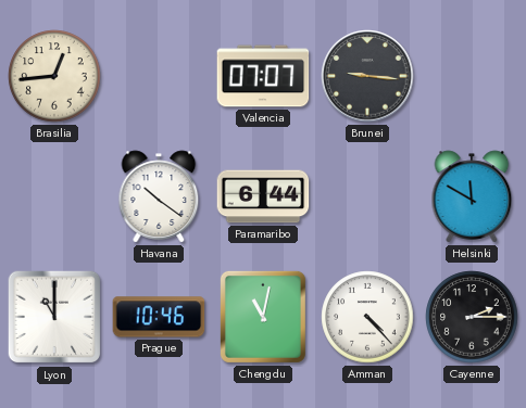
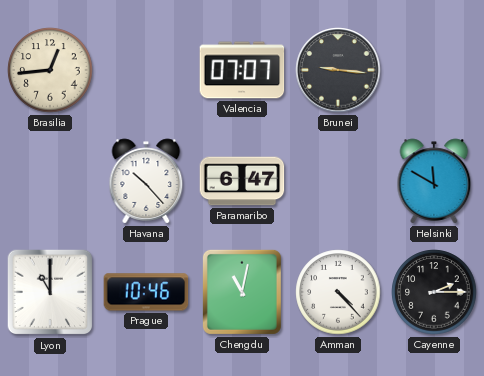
Havana: 10:21 -> 10:23 (146, 181)
Paramaribo: 6:44 -> 6:47 (242, 181)
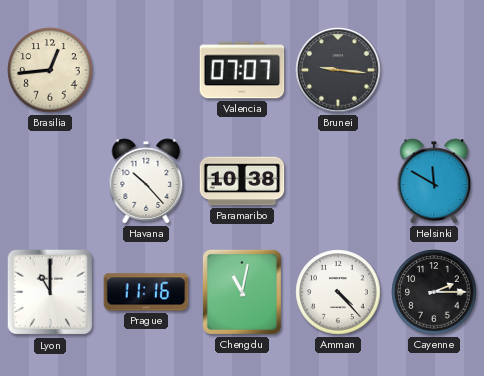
Paramaribo: 6:47 -> 10:38 (242, 181)
Prague: 10:46 -> 11:16 (146, 292)
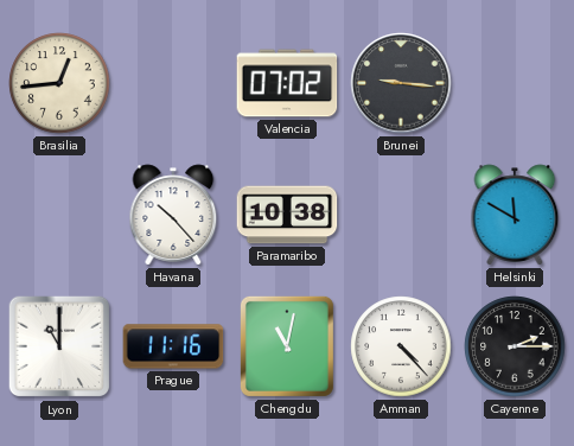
Valencia: 07:07 -> 07:02 (287, 83)
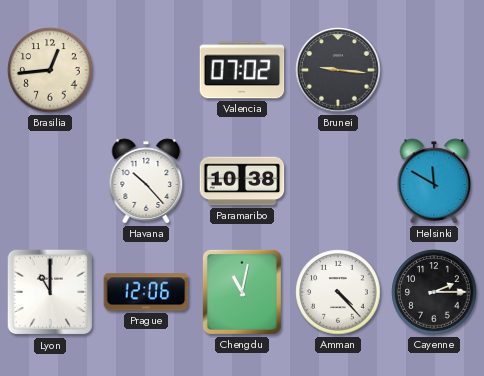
Prague: 11:16 -> 12:06 (146, 292)
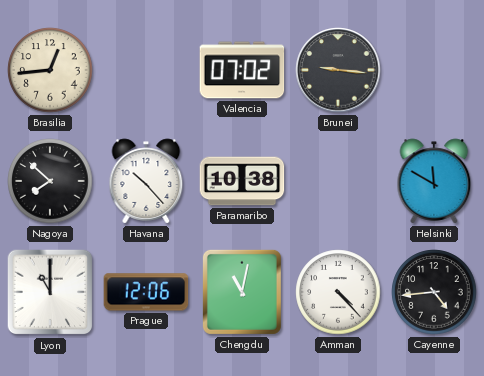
Nagoya: none -> 7:52 (50, 181)
Cayenne: 2:15 -> 4:44 (434, 292)
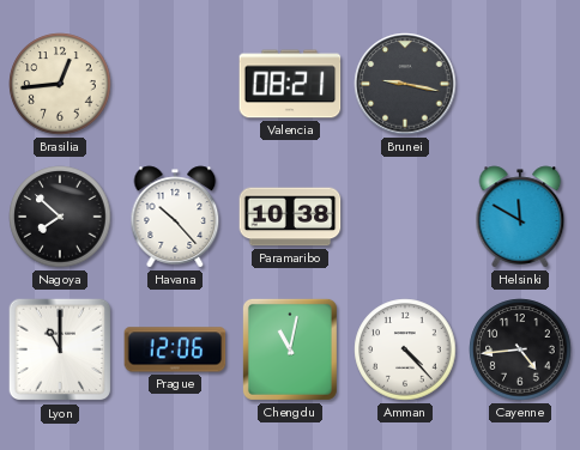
Valencia: 07:02 -> 08:21 (290, 84)
Brunei: 9:16 -> 9:17 (405, 84)
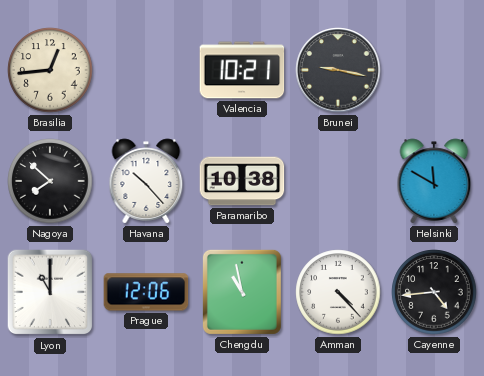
Valencia: 08:21 -> 10:21 (242, 70)
Chengdu: 11:02 -> 10:58 (242, 292)
